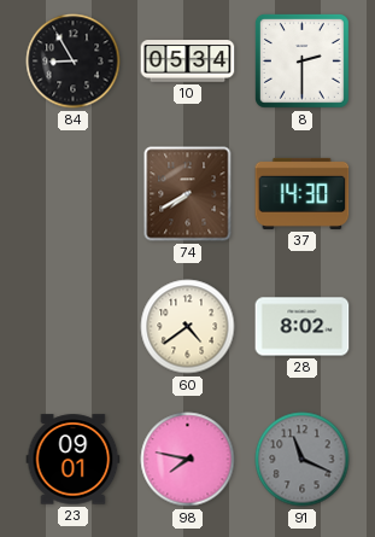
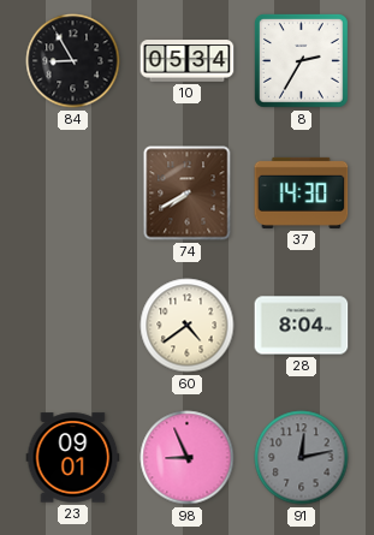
8: 2:30 -> 2:35 (301, 60)
28: 8:02 -> 8:04 (302, 326)
98: 7:47 -> 8:56 (188, 458)
91: 11:19 -> 12:13 (302, 458)
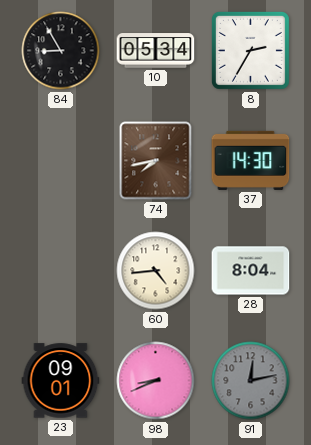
74: 7:40 -> 7:43 (156, 161)
60: 4:39 -> 4:44 (156, 271)
98: 8:56 -> 8:41 (156, 381)
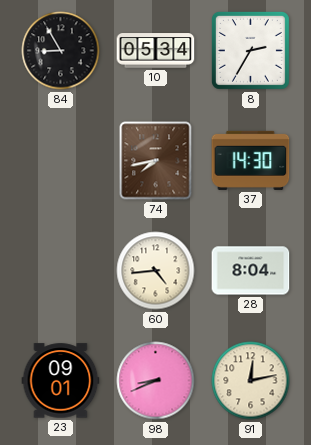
91 dial: grey -> cream (251, 381)
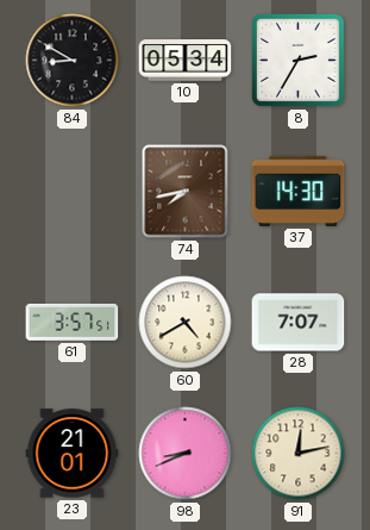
84: 8:55 -> 8:50 (73, 61)
61: none -> 3:57 (73, 322)
60: 4:44 -> 4:40 (186, 323)
28: 8:04 -> 7:07 (299, 323)
23: 09:01 -> 21:01 (73, 454)
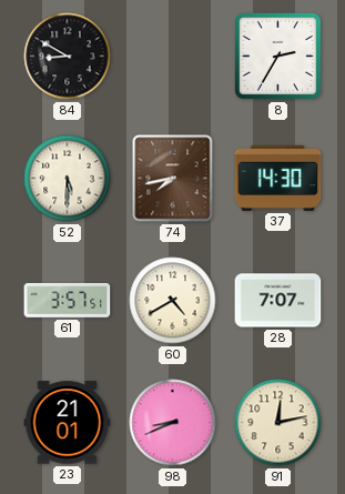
10: 05:34 -> none (186, 61)
52: none -> 5:30 (68, 179)
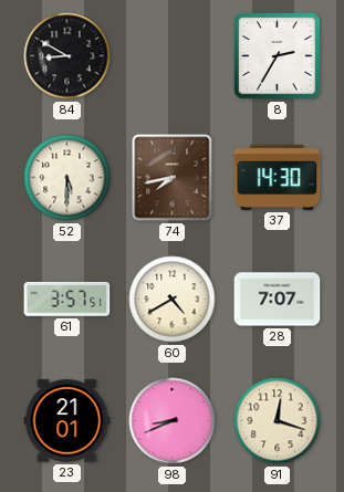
91: 12:13 -> 12:18 (278, 421)
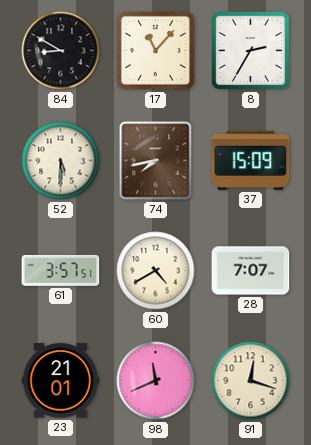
17: none -> 11:07 (155, 50)
37: 14:30 -> 15:09 (251, 160)
98: 8:41 -> 11:41 (156, 381)
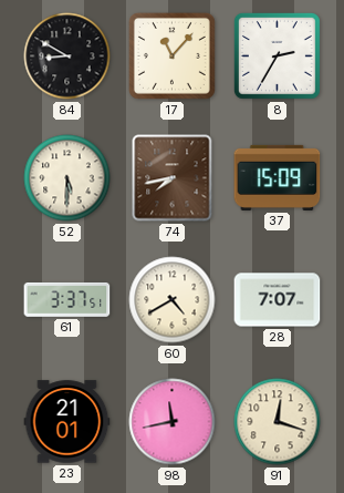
61: 3:57 -> 3:37 (67, 299)
98: 11:41 -> 11:43 (173, 422)
